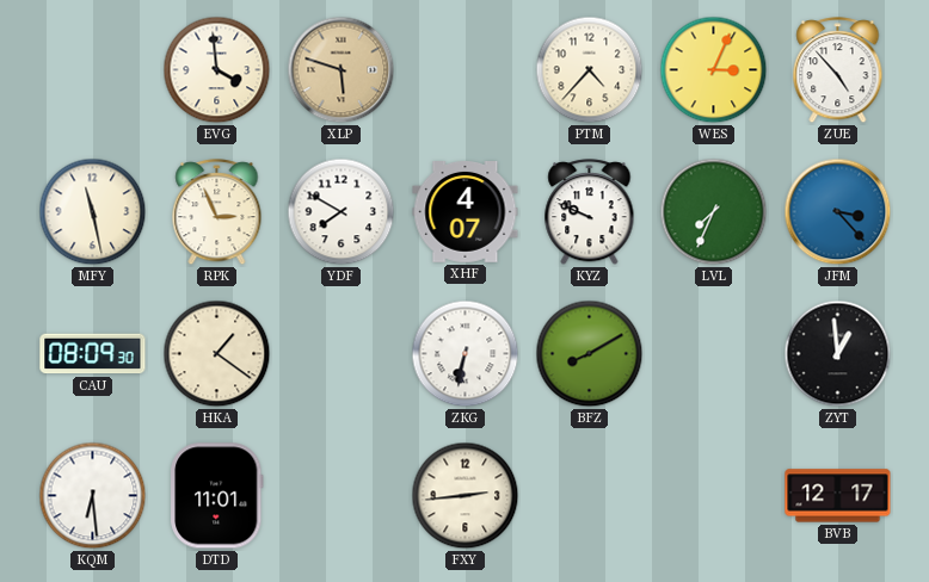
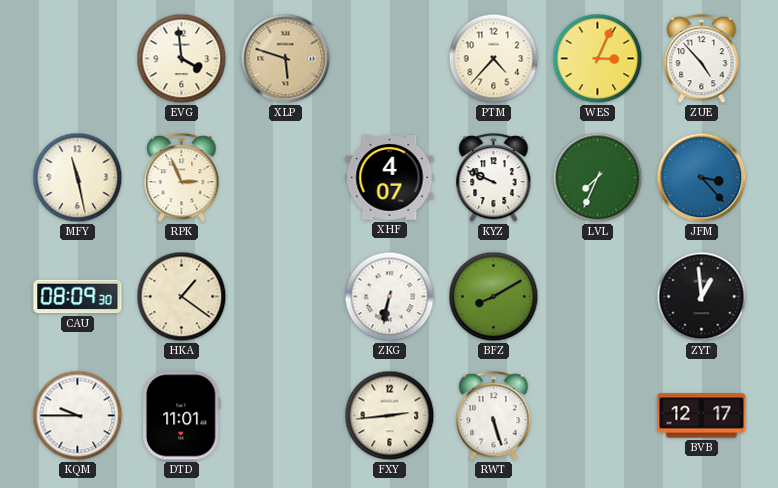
YDF: 7:50 -> none (342, 212)
KQM: 6:29 -> 9:45 (78, 416)
RWT: none -> 5:27 (494, 416)
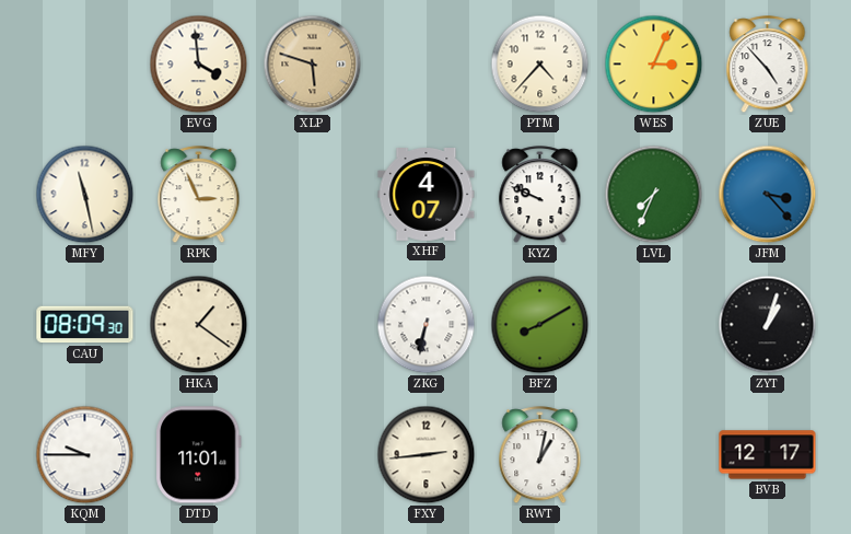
ZYT: 12:59 -> 1:03 (768, 325)
RWT: 5:27 -> 1:02 (540, 455)
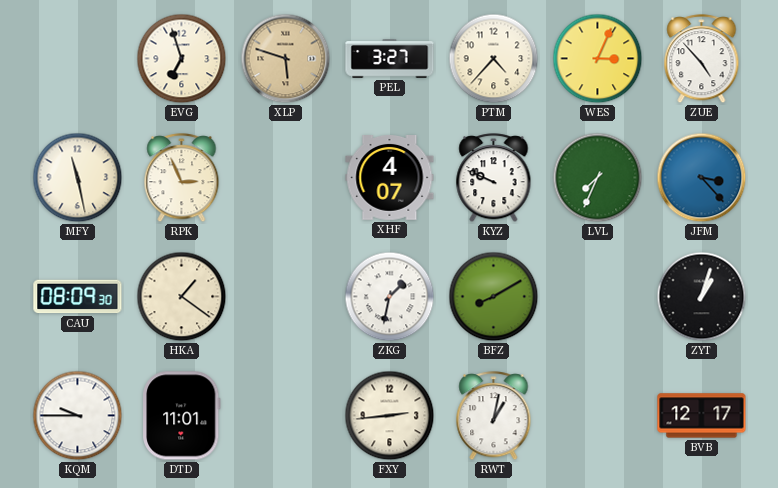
EVG: 3:59 -> 6:57 (182, 59)
PEL: none -> 3:27 (390, 59)
ZKG: 6:32 -> 1:32 (390, 297)
